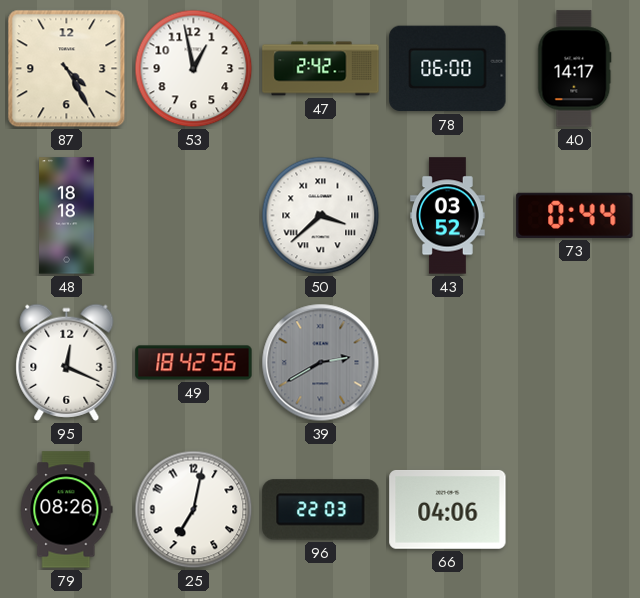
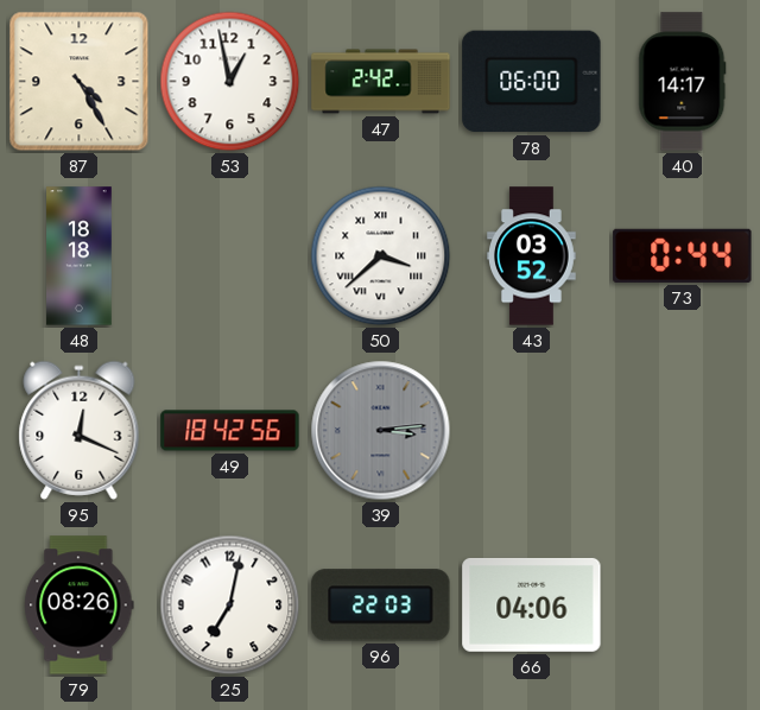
39: 2:40 -> 3:14 (381, 431)
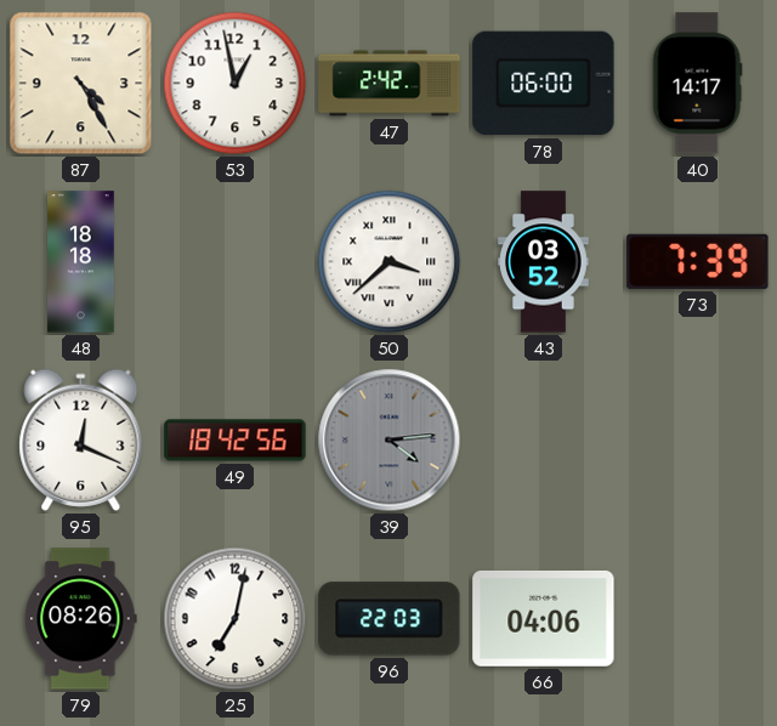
73: 0:44 -> 7:39 (698, 261)
39: 3:14 -> 4:14 (390, 441)
